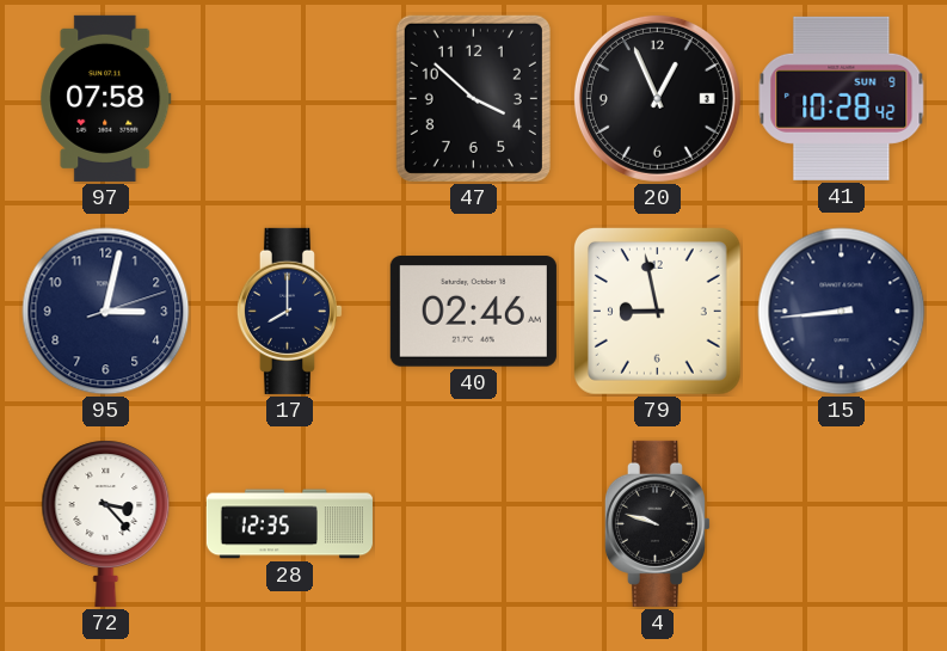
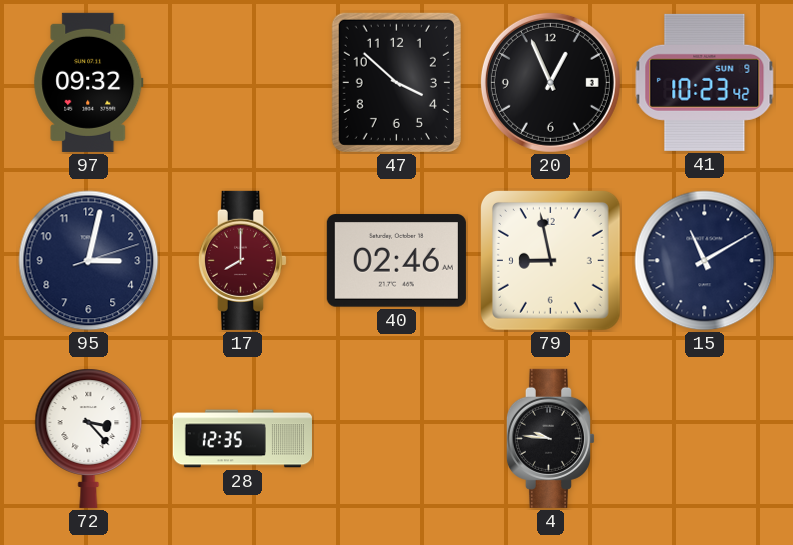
97: 07:58 -> 09:32 (89, 82)
41: 10:28 -> 10:23 (705, 82)
17 dial: navy -> burgundy (242, 260)
15: 8:44 -> 11:10 (705, 261)
4: 9:48 -> 9:46 (550, 438)
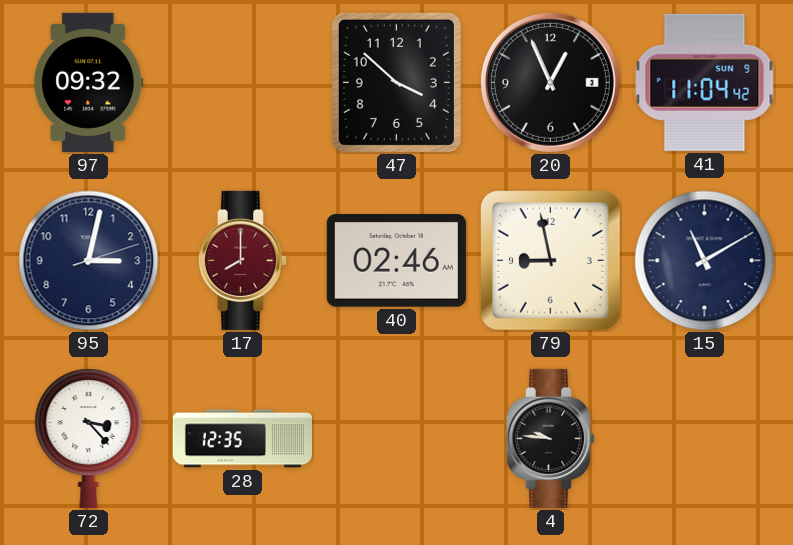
41: 10:23 -> 11:04 (705, 82)
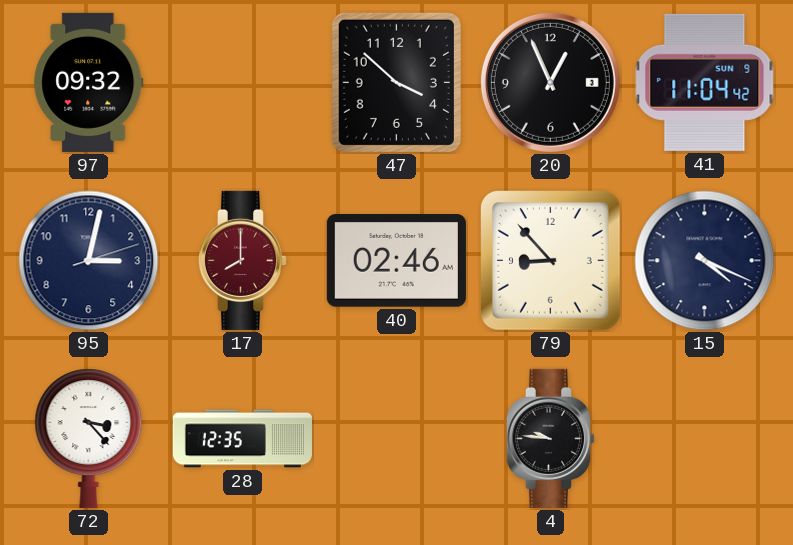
79: 8:58 -> 8:53 (550, 260)
15: 11:10 -> 4:19 (705, 261)
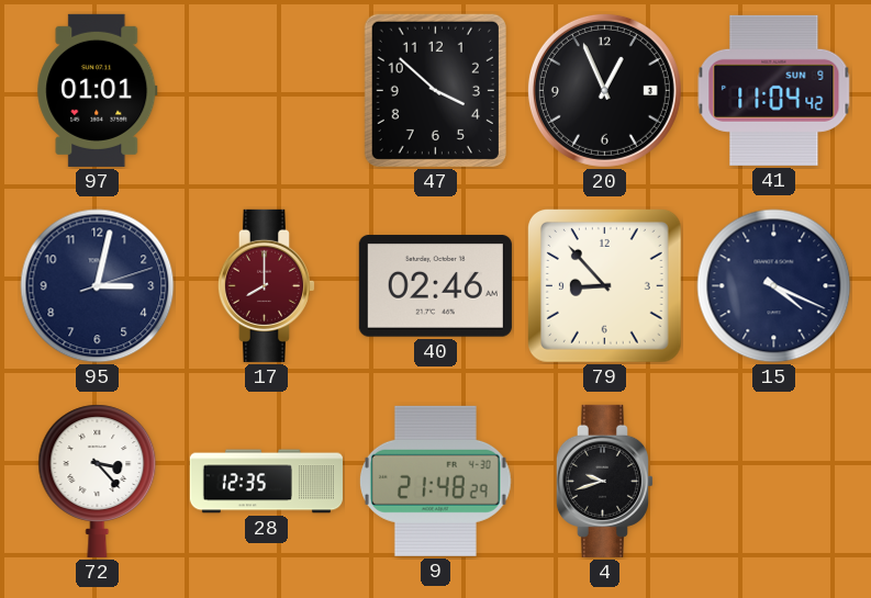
97: 09:32 -> 01:01 (98, 90)
9: none -> 21:48 (435, 481)
4: 9:46 -> 9:42 (604, 481)
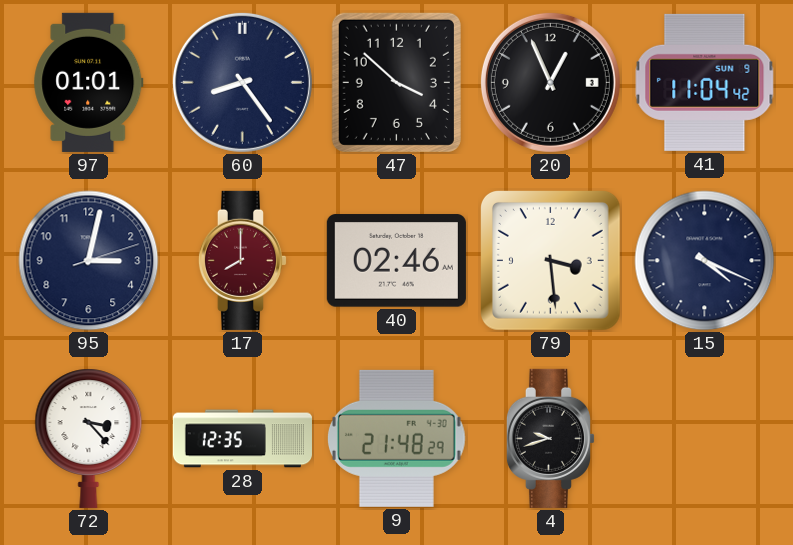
60: none -> 8:24 (242, 82)
79: 8:53 -> 3:29 (550, 260)
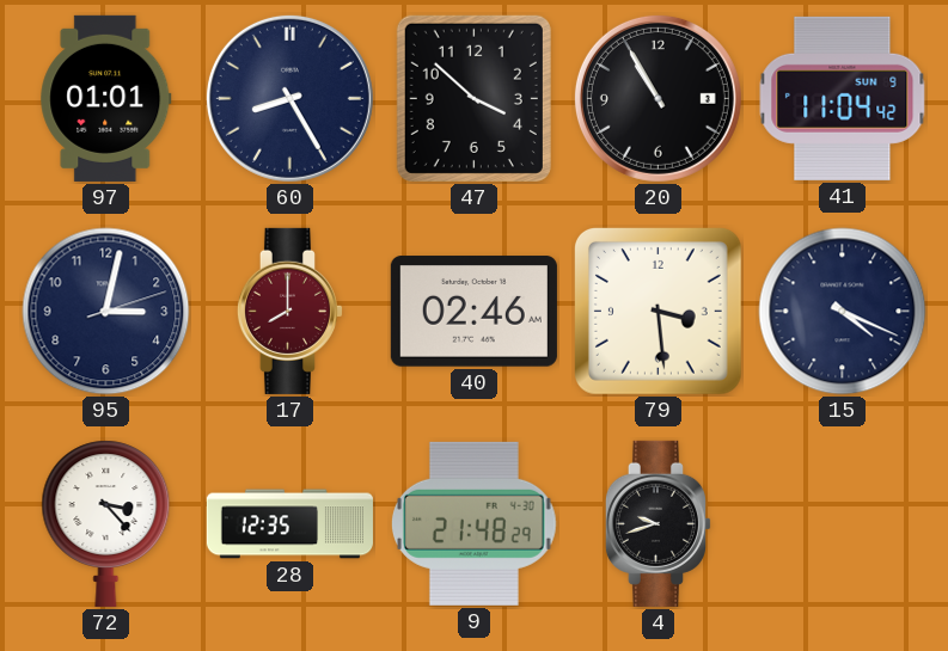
60: 8:24 -> 8:25 (289, 98)
20: 12:56 -> 10:55 (658, 98)
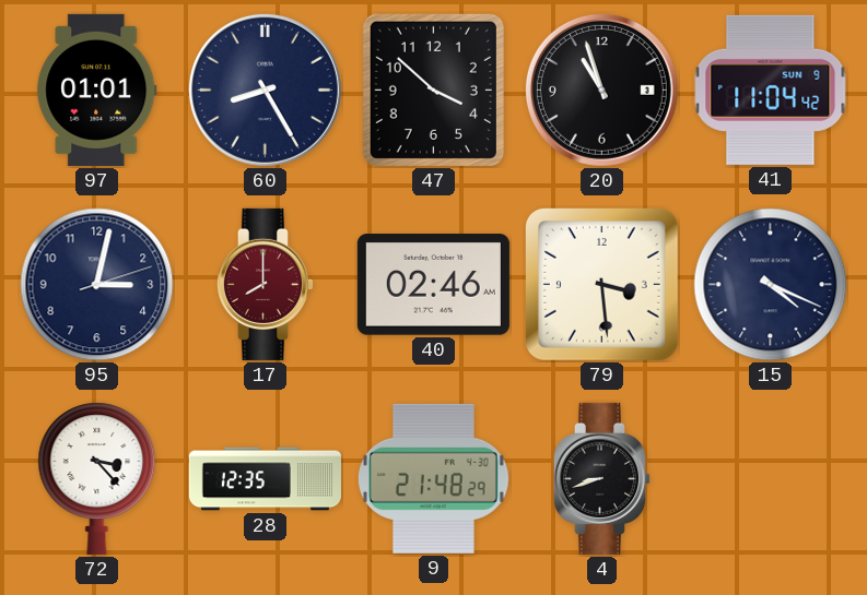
20: 10:55 -> 10:57 (601, 90)
4: 9:42 -> 8:42 (601, 478)
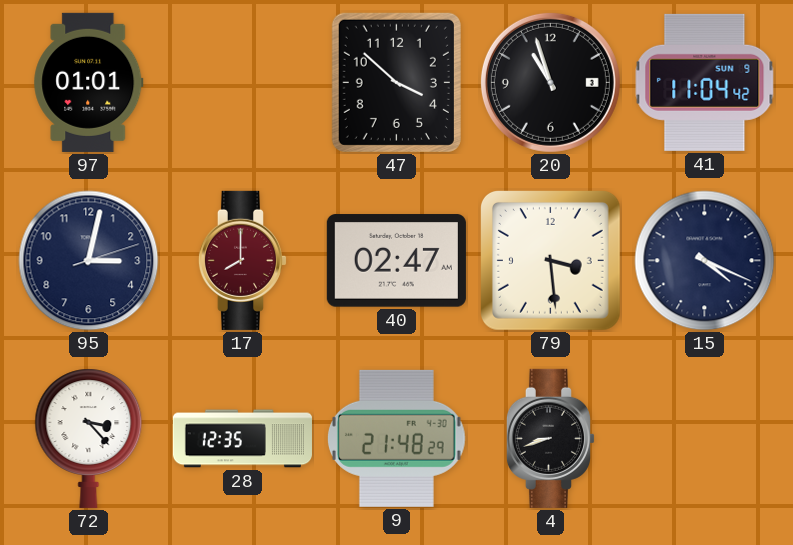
60: 8:25 -> none (265, 90)
40: 02:46 -> 02:47 (396, 261)
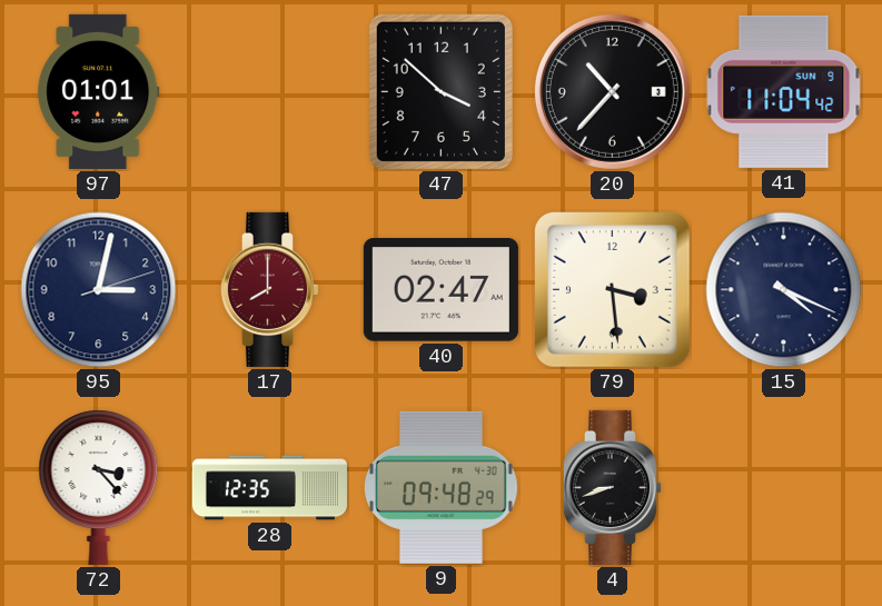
20: 10:57 -> 10:37 (612, 91)
9: 21:48 -> 09:48 (440, 487)
